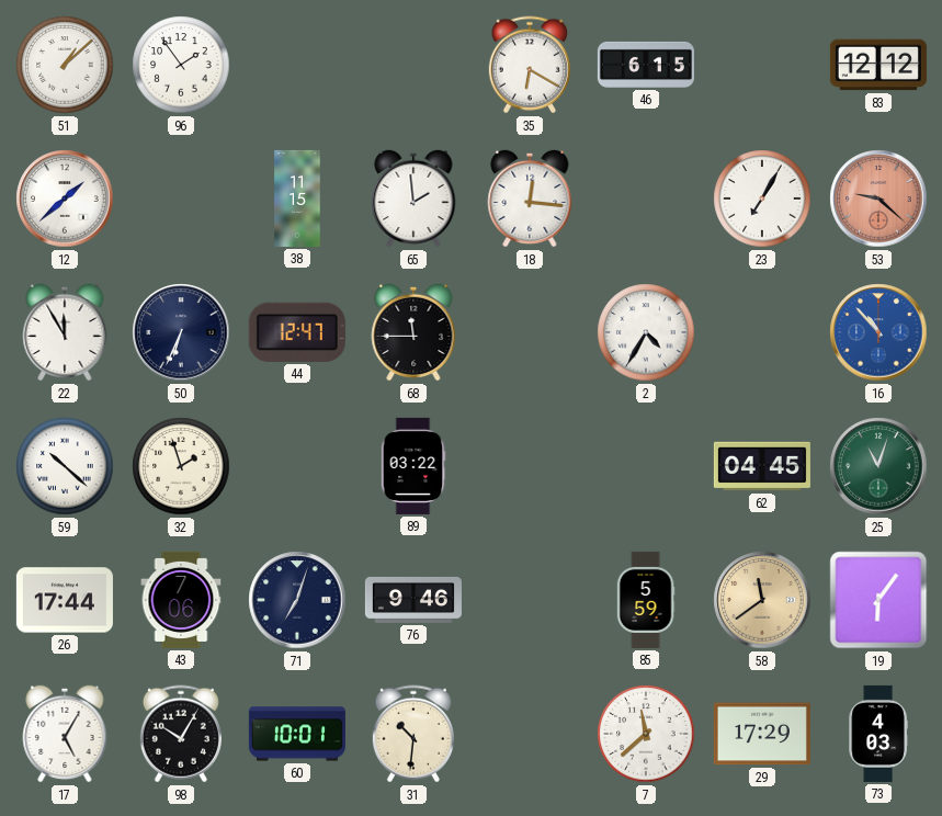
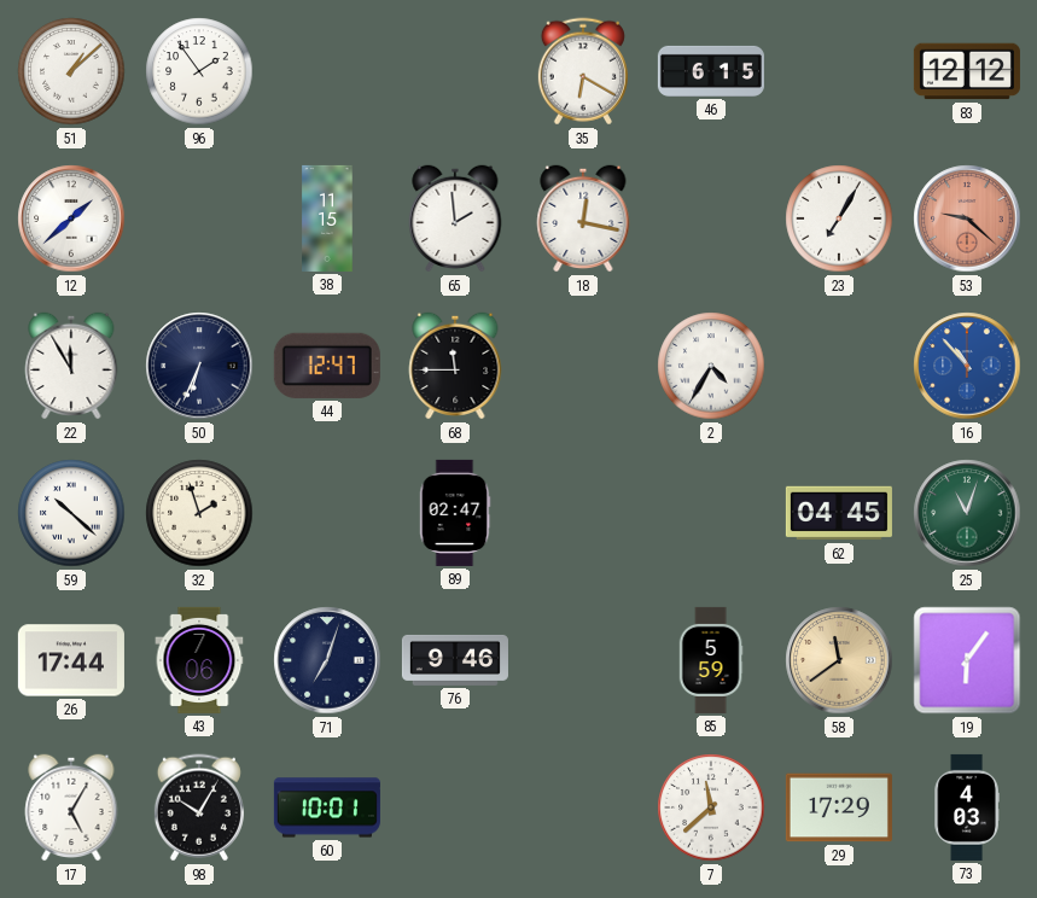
18: 12:16 -> 12:17 (583, 218)
89: 03:22 -> 02:47 (455, 513)
31: 10:31 -> none (413, 734)
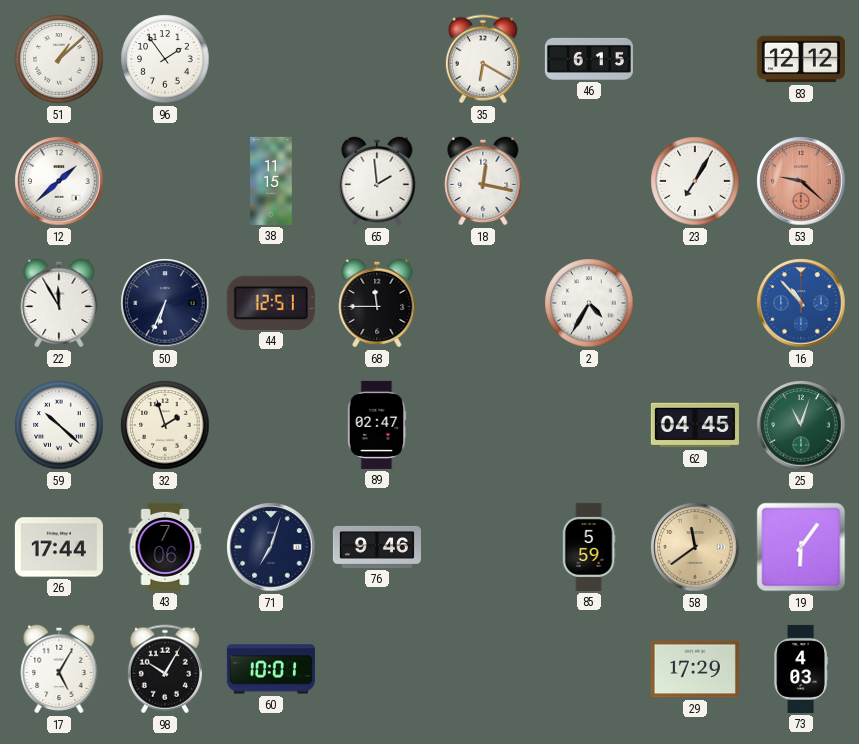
44: 12:47 -> 12:51 (271, 303)
7: 11:38 -> none (711, 807)
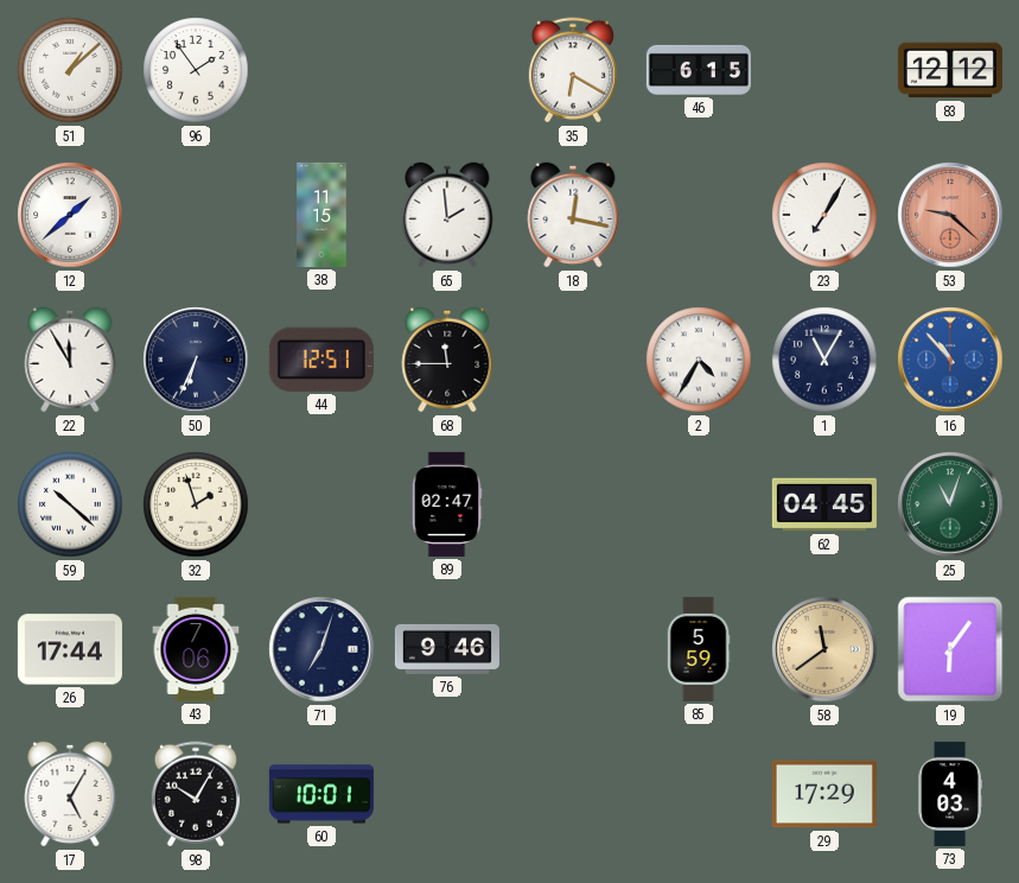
1: none -> 11:05 (824, 360)
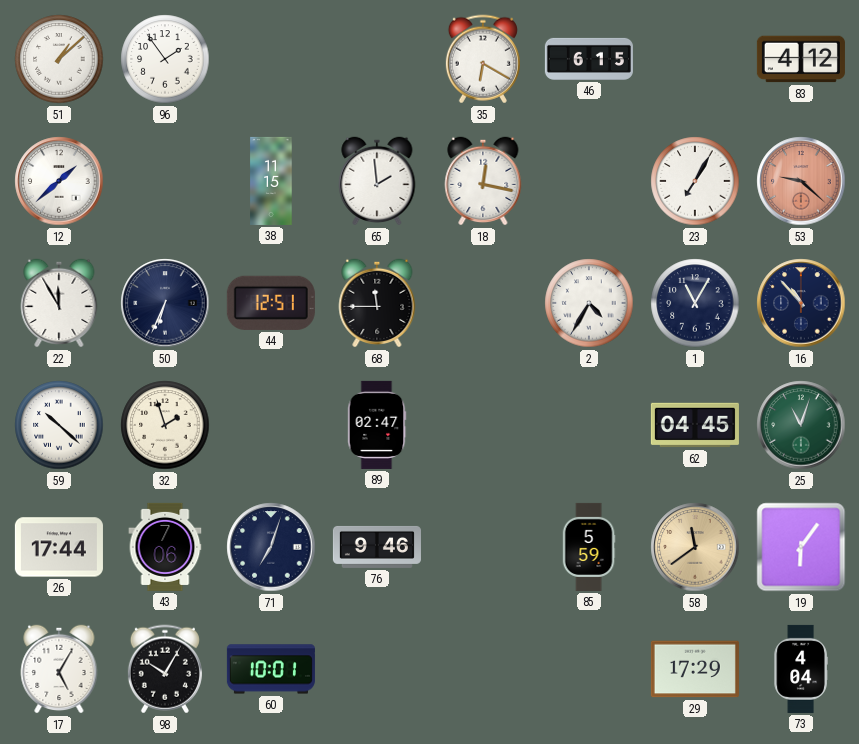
83: 12:12 -> 4:12 (801, 59)
16 dial: blue -> navy (801, 303)
73: 4:03 -> 4:04 (801, 669)
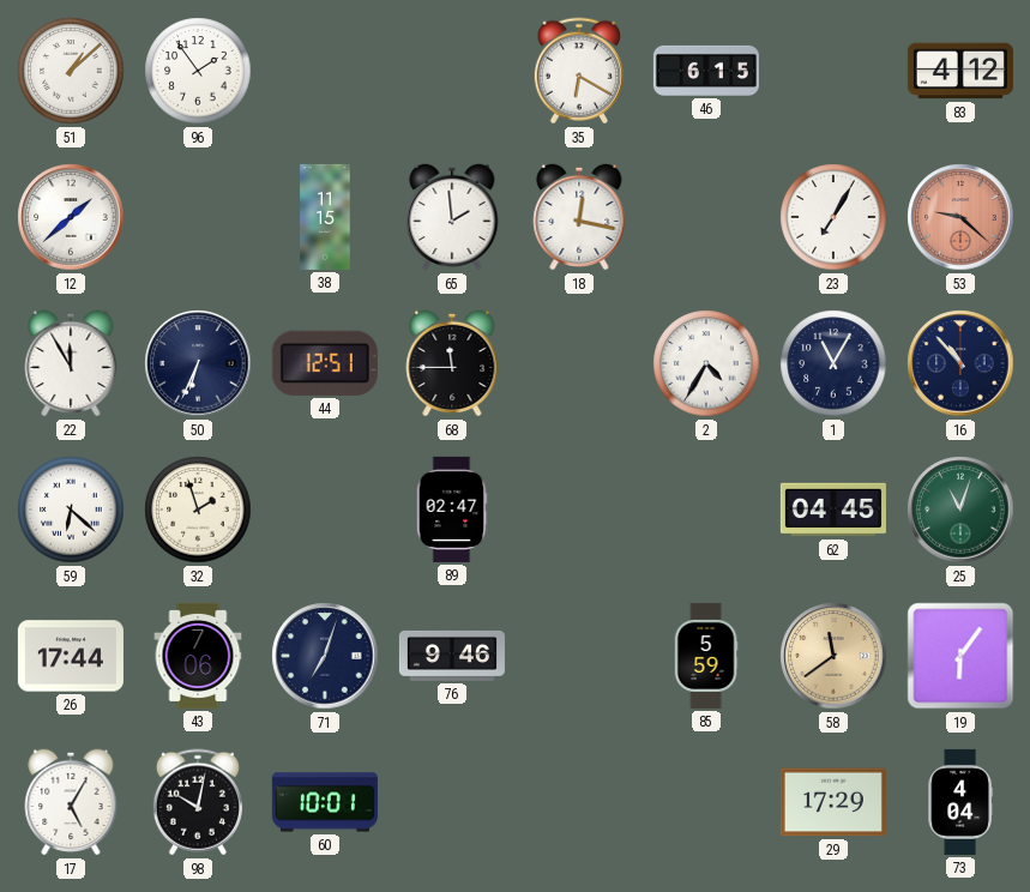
59: 10:22 -> 6:22 (71, 510)
98: 10:05 -> 10:02 (198, 802)
